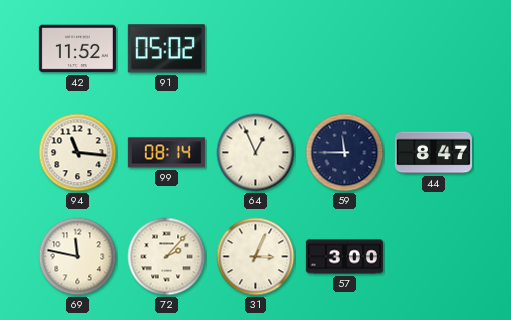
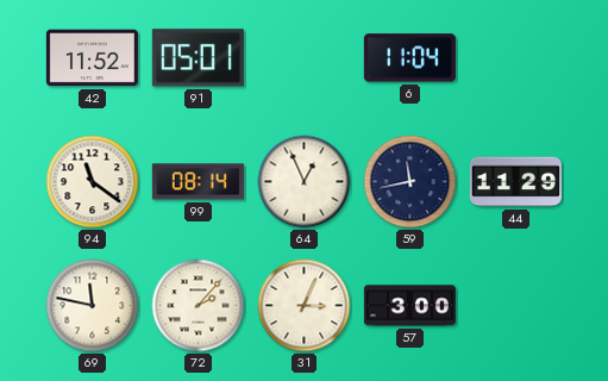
91: 05:02 -> 05:01 (198, 58)
6: none -> 11:04 (409, 58)
94: 11:16 -> 11:21 (93, 182)
59: 11:45 -> 11:43 (410, 182)
44: 8:47 -> 11:29 (515, 182)
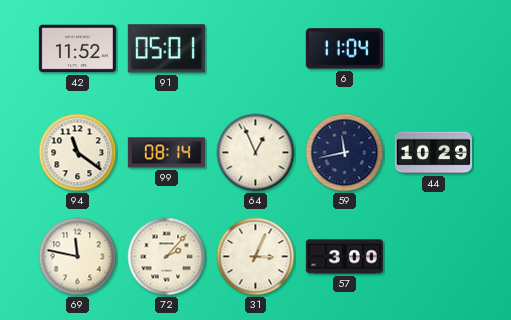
44: 11:29 -> 10:29 (433, 153)
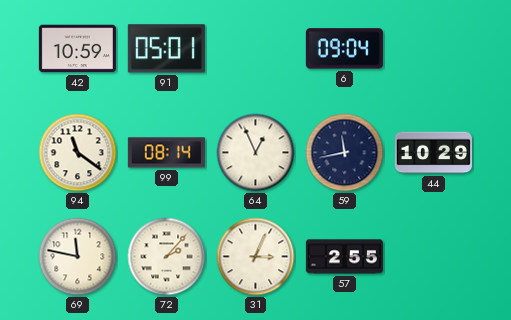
42: 11:52 -> 10:59 (77, 49)
6: 11:04 -> 09:04 (344, 49)
57: 3:00 -> 2:55 (344, 257)
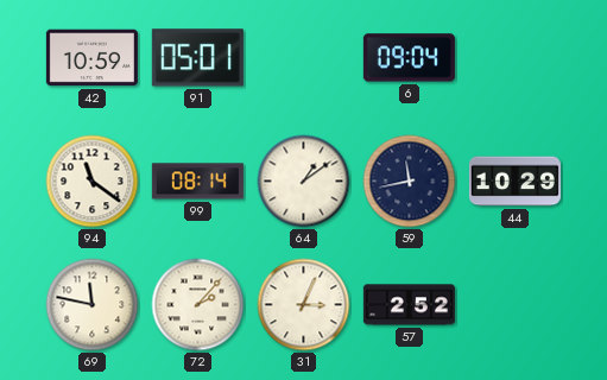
64: 12:56 -> 1:09 (304, 182)
57: 2:55 -> 2:52 (409, 305)
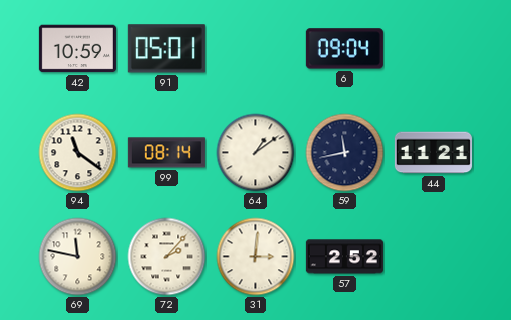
44: 10:29 -> 11:21 (433, 153)
31: 3:04 -> 3:01 (256, 257)
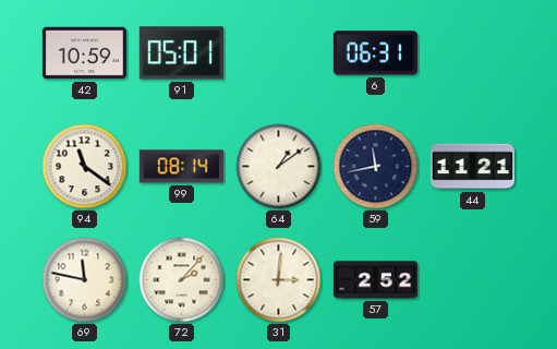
6: 09:04 -> 06:31 (375, 53)
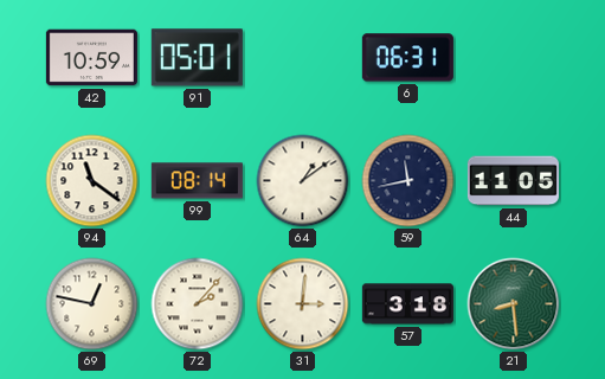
44: 11:21 -> 11:05 (513, 181)
69: 11:47 -> 12:47 (92, 304)
57: 2:52 -> 3:18 (407, 304)
21: none -> 8:29 (514, 304)
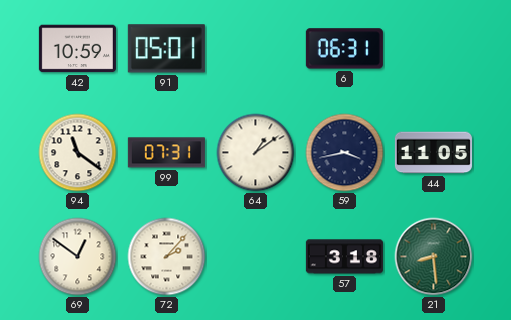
99: 08:14 -> 07:31 (166, 153)
59: 11:43 -> 3:43 (345, 153)
69: 12:47 -> 12:51 (78, 257)
31: 3:01 -> none (303, 304)
